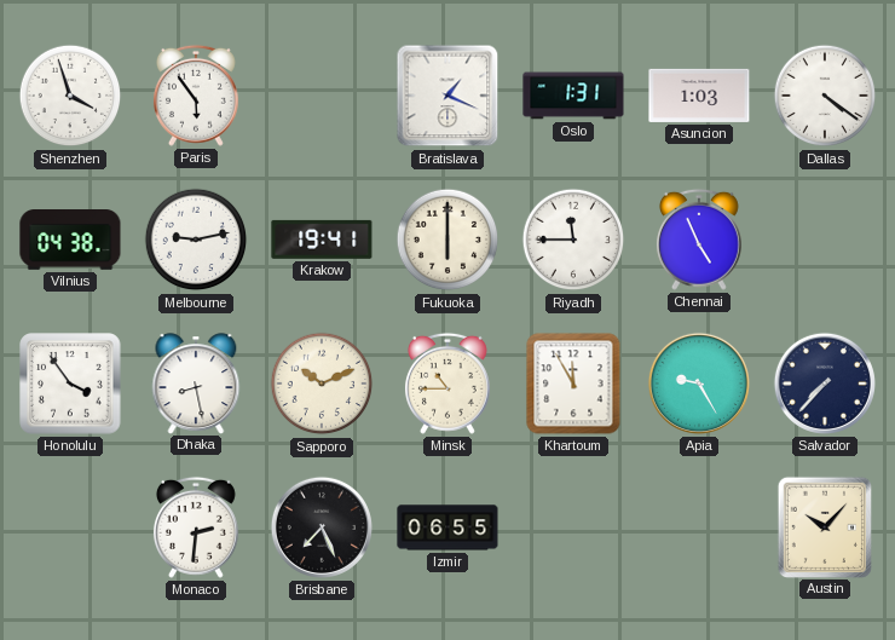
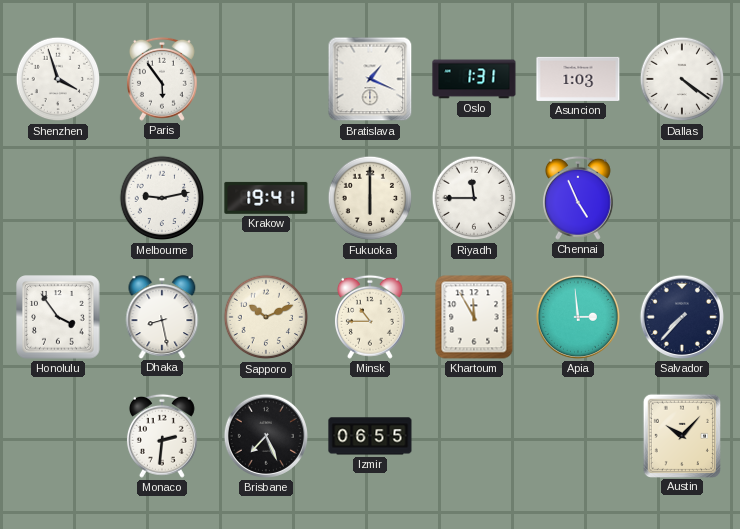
Vilnius: 04:38 -> none (70, 240)
Apia: 9:25 -> 2:59 (578, 317)
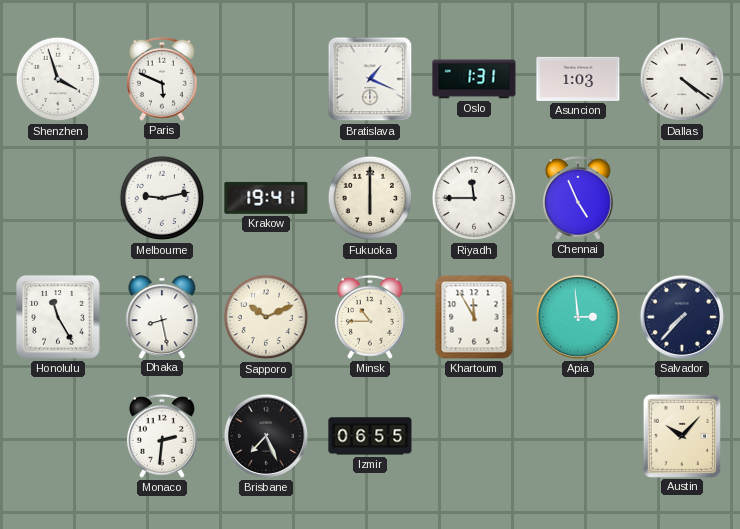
Paris: 5:54 -> 5:49 (162, 79)
Honolulu: 3:54 -> 11:25 (58, 317)
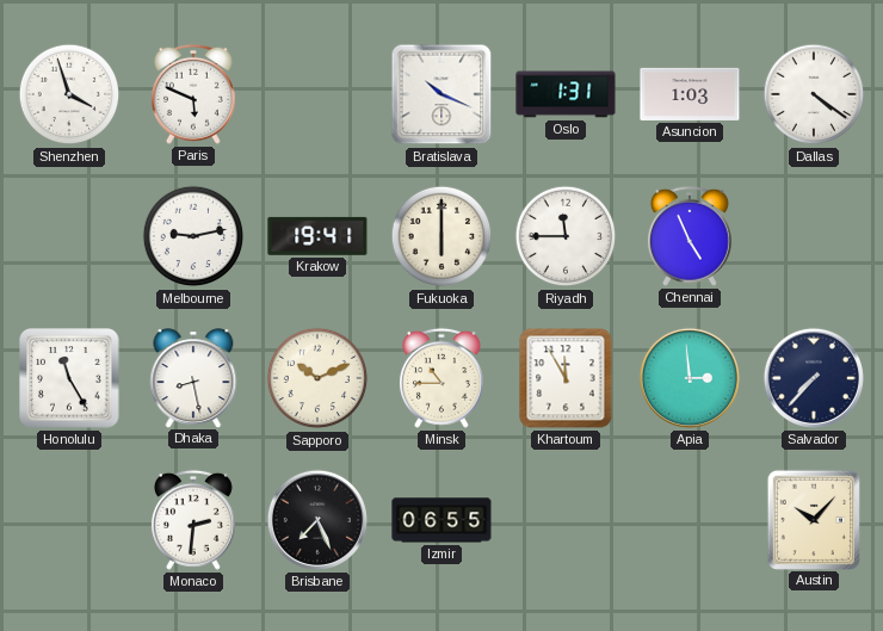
Bratislava: 1:19 -> 10:19 (441, 94)
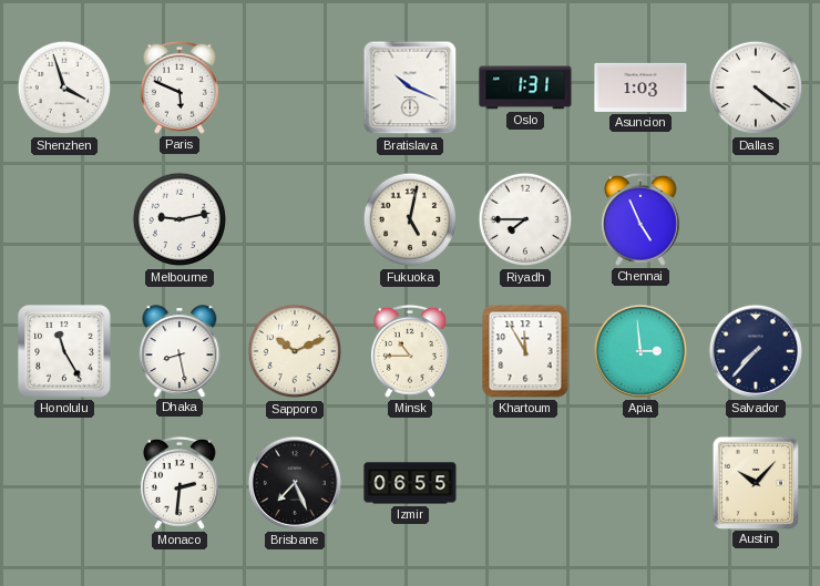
Krakow: 19:41 -> none (317, 236)
Fukuoka: 6:00 -> 5:02 (410, 219)
Riyadh: 11:45 -> 7:45 (525, 219)
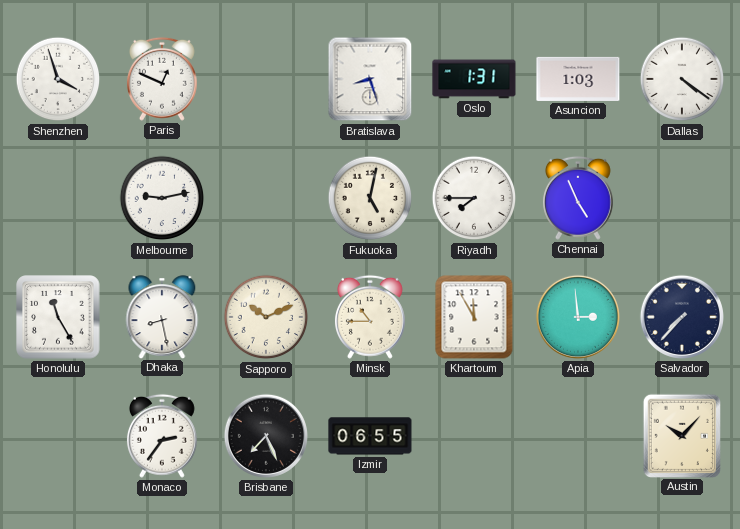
Paris: 5:49 -> 12:49 (162, 79)
Bratislava: 10:19 -> 8:27 (370, 79)
Monaco: 2:31 -> 2:36 (162, 436)
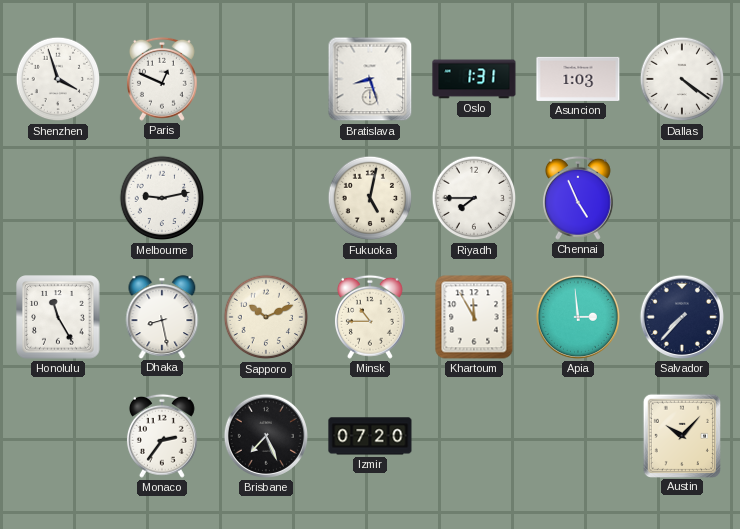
Izmir: 06:55 -> 07:20 (370, 436)
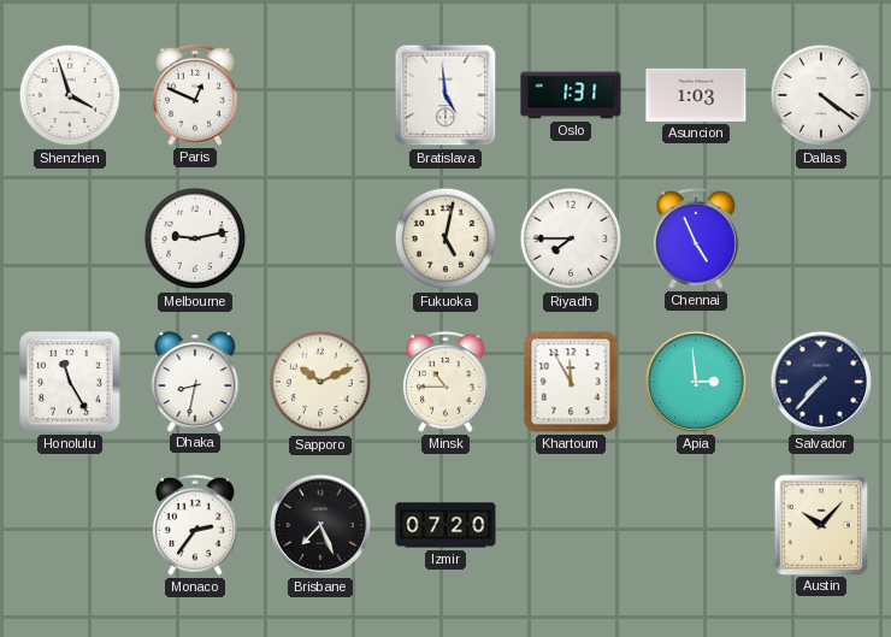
Bratislava: 8:27 -> 4:59 (445, 95)
Dhaka: 8:28 -> 8:32 (195, 382)
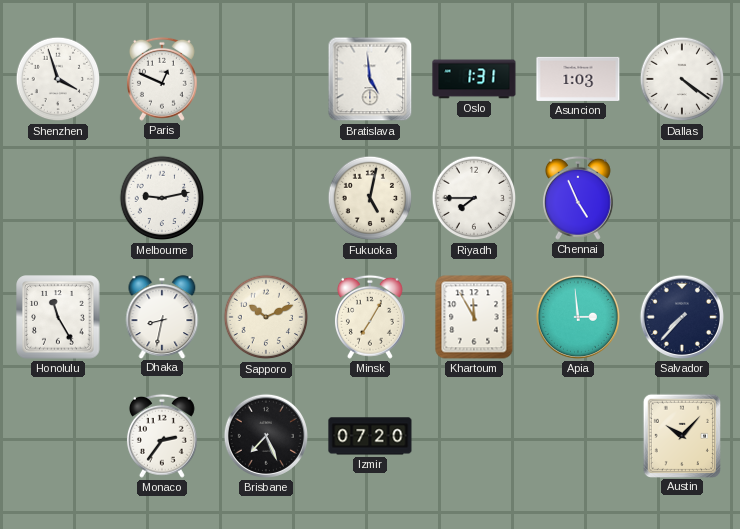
Minsk: 10:45 -> 7:05 (370, 317)
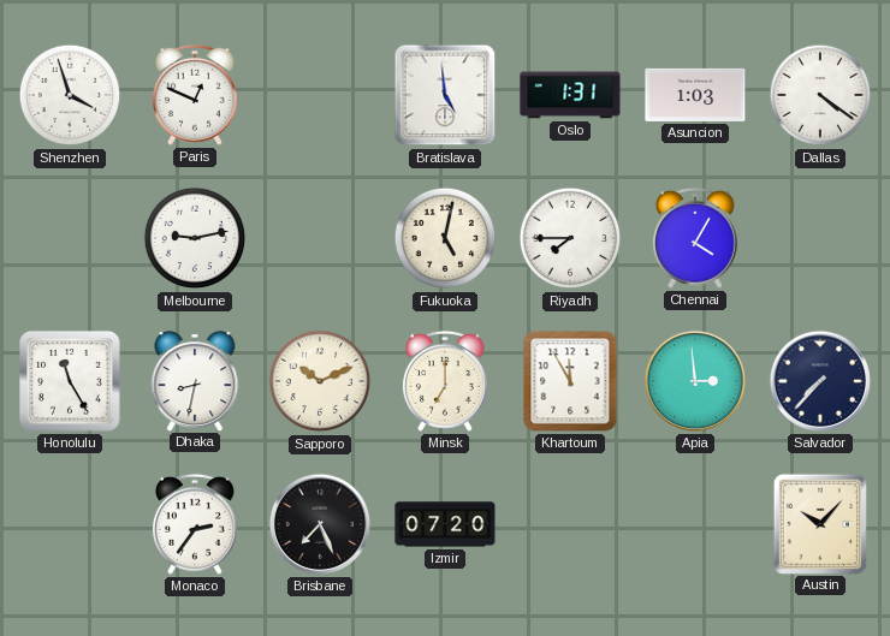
Chennai: 4:56 -> 4:05 (695, 238)
Minsk: 7:05 -> 7:00 (445, 381)
